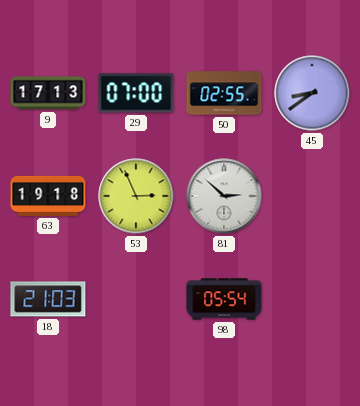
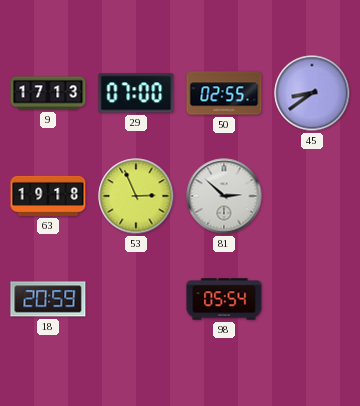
18: 21:03 -> 20:59 (48, 299)
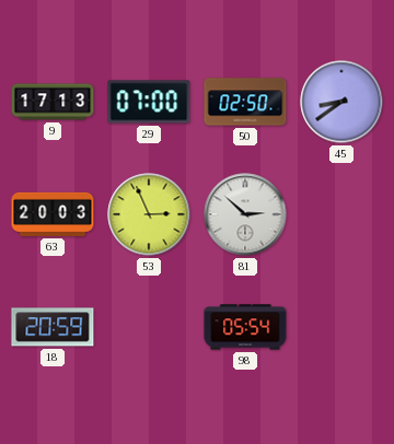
50: 02:55 -> 02:50 (245, 102)
63: 19:18 -> 20:03 (53, 214)
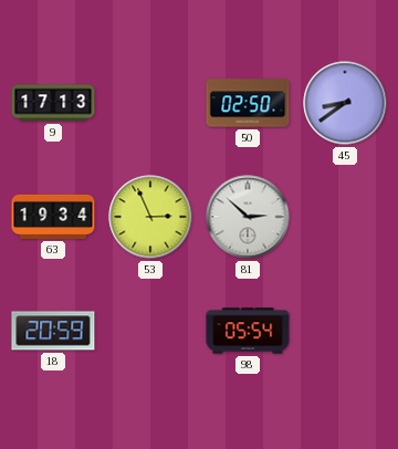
29: 07:00 -> none (149, 102)
63: 20:03 -> 19:34 (53, 217)
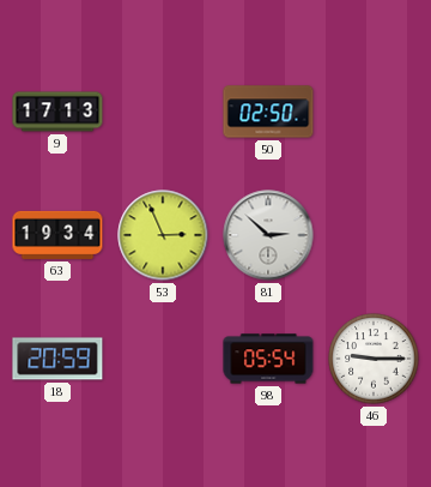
45: 8:39 -> none (345, 103)
46: none -> 9:15 (374, 359)
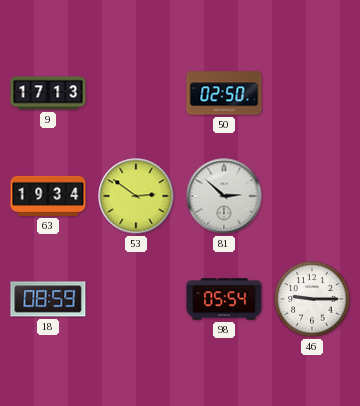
53: 2:56 -> 2:51 (136, 196)
18: 20:59 -> 08:59 (48, 299)
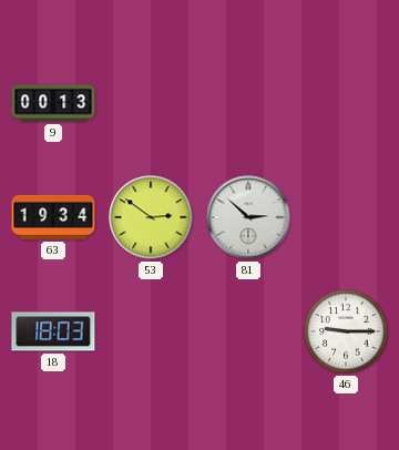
9: 17:13 -> 00:13 (53, 103)
50: 02:50 -> none (224, 93)
18: 08:59 -> 18:03 (53, 331)
98: 05:54 -> none (224, 299)
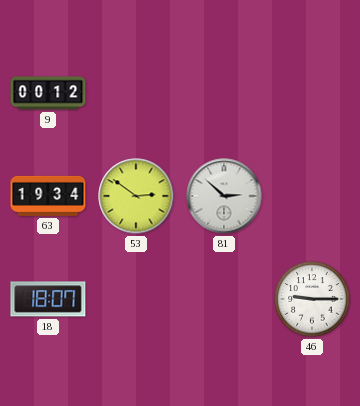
9: 00:13 -> 00:12 (48, 93)
18: 18:03 -> 18:07 (48, 299)
